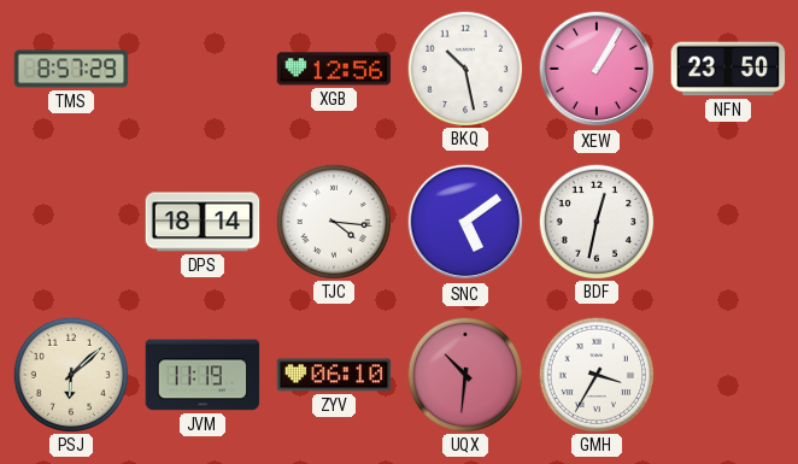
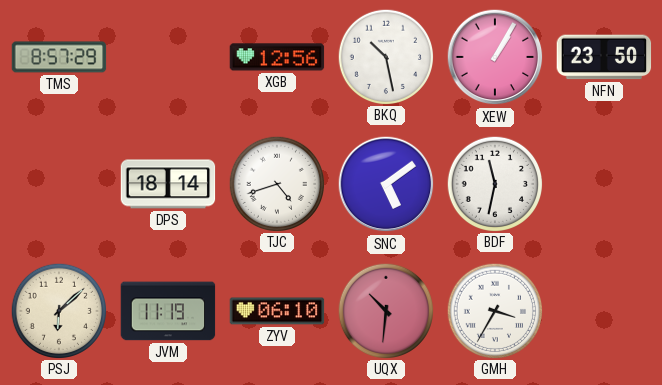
TJC: 4:16 -> 4:42 (276, 183)
BDF: 12:32 -> 11:32 (494, 183)
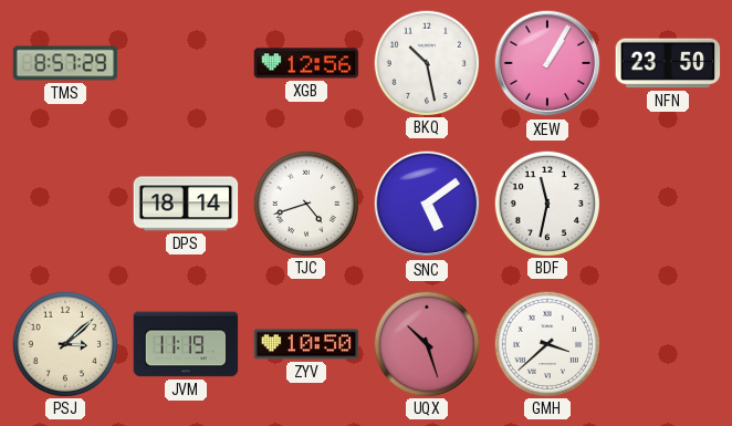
PSJ: 6:08 -> 3:08 (64, 343)
ZYV: 06:10 -> 10:50 (306, 344)
UQX: 10:31 -> 10:27 (426, 343)
GMH: 3:35 -> 3:38 (546, 343)
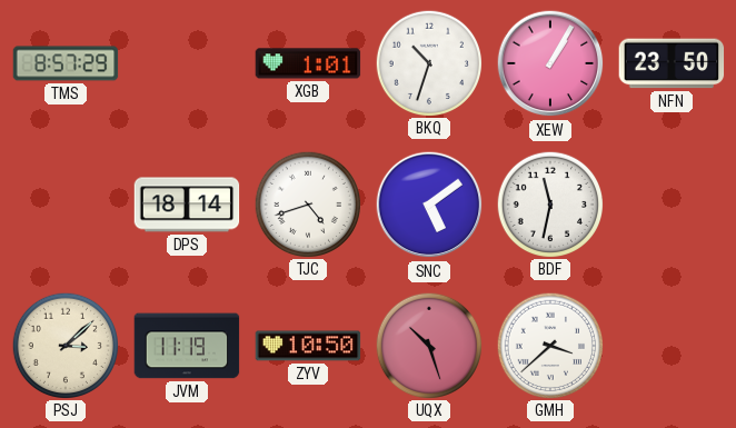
XGB: 12:56 -> 1:01 (308, 63)
BKQ: 10:28 -> 10:33 (428, 62)
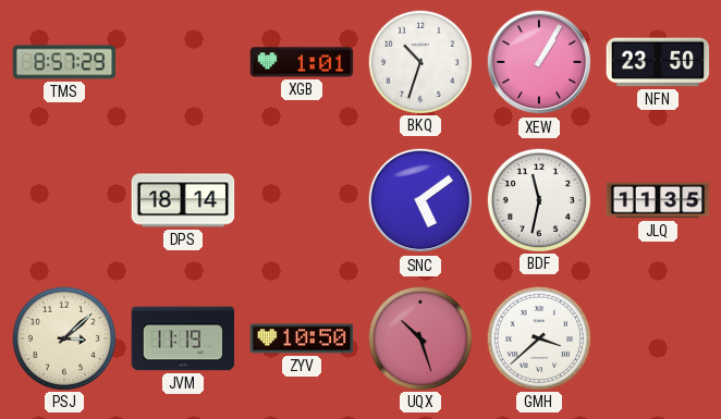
TJC: 4:42 -> none (307, 203)
JLQ: none -> 11:35 (658, 200)
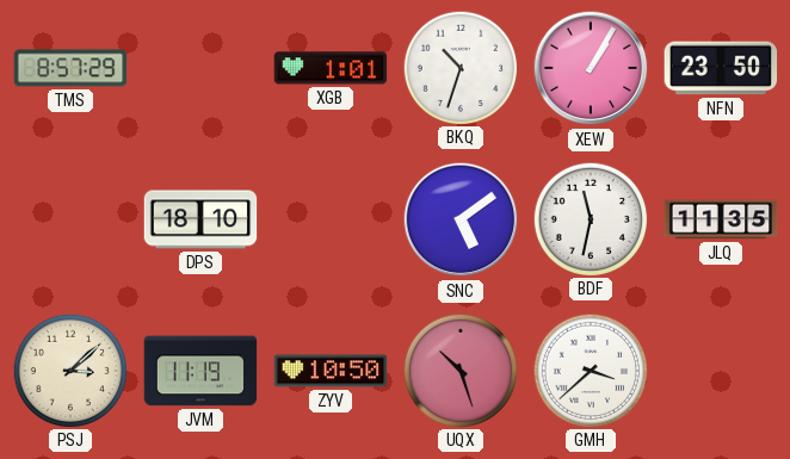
DPS: 18:14 -> 18:10 (200, 219)
